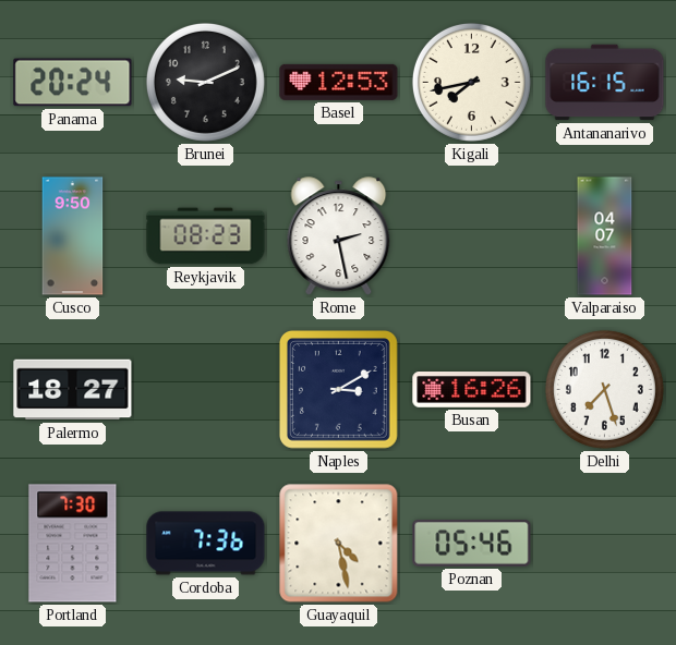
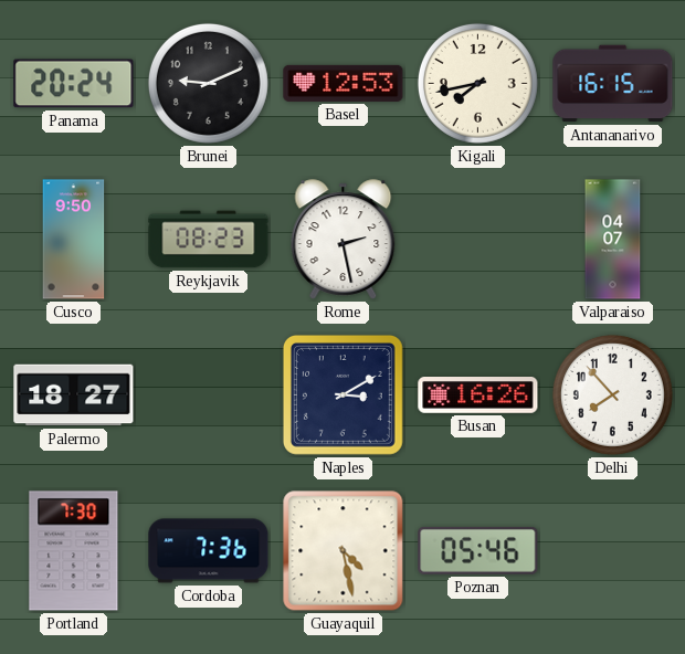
Delhi: 7:27 -> 7:53 (612, 394)
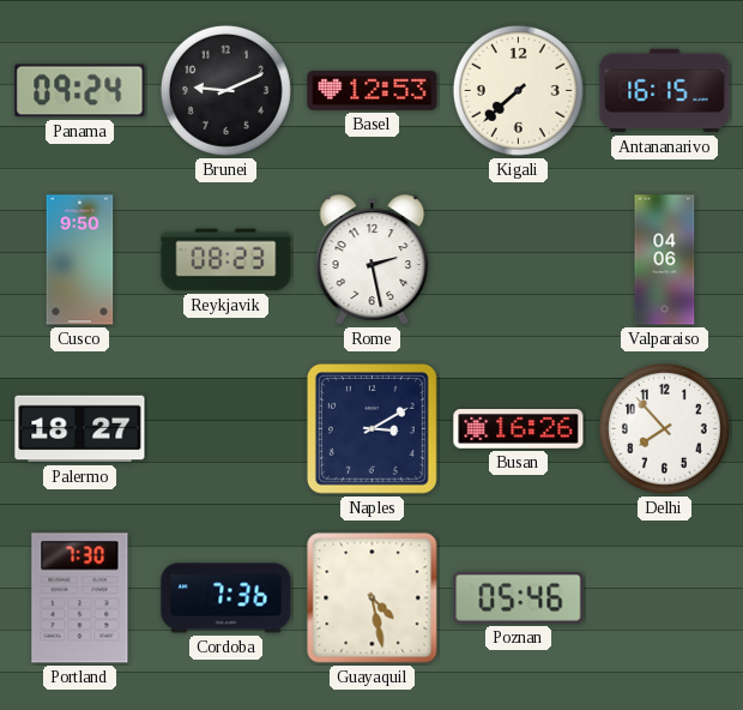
Panama: 20:24 -> 09:24 (80, 91)
Kigali: 7:43 -> 7:38 (518, 90)
Valparaiso: 04:07 -> 04:06 (665, 260)
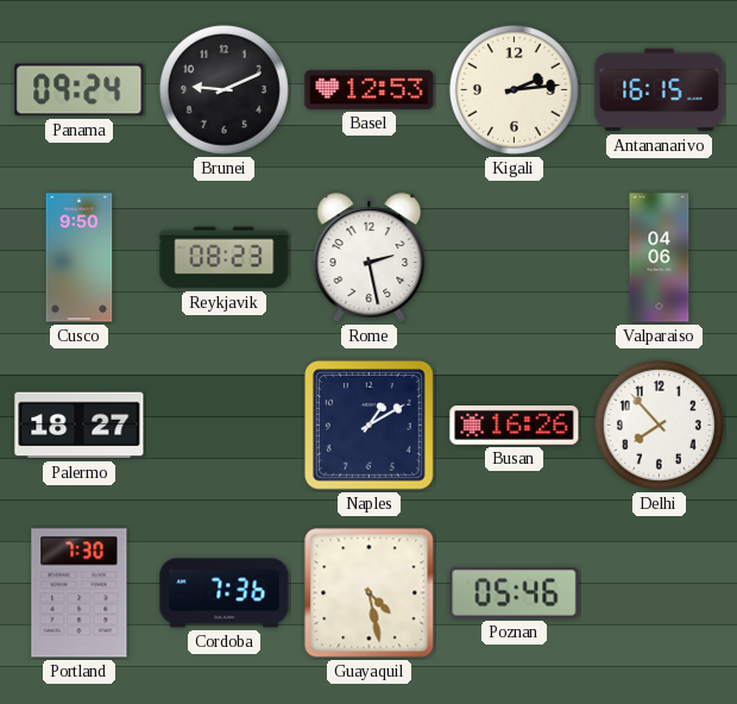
Kigali: 7:38 -> 2:14 (514, 89)
Naples: 3:10 -> 1:10 (368, 425)
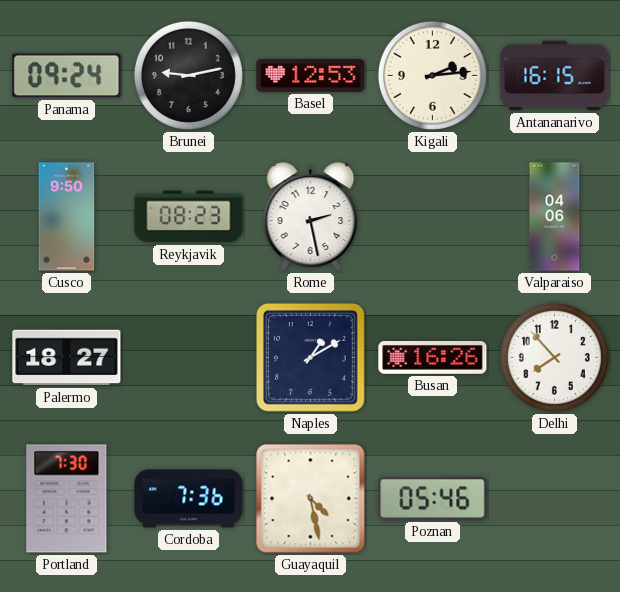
Brunei: 9:11 -> 9:13 (188, 75)
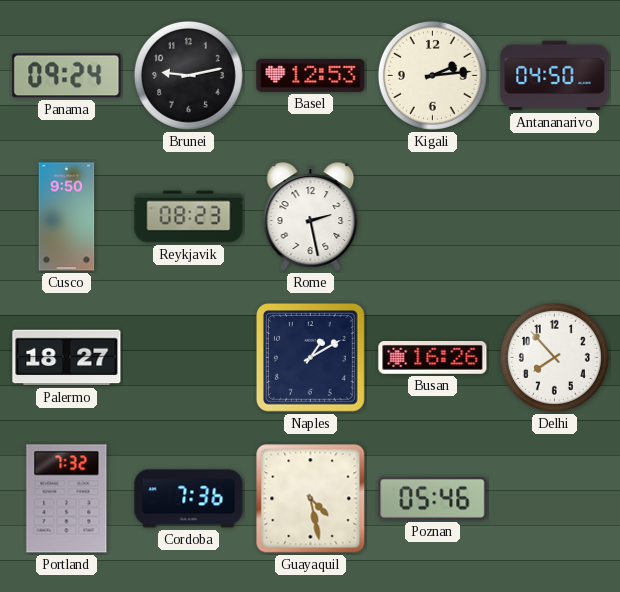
Antananarivo: 16:15 -> 04:50 (555, 76)
Valparaiso: 04:06 -> none (555, 217)
Portland: 7:30 -> 7:32 (67, 499)
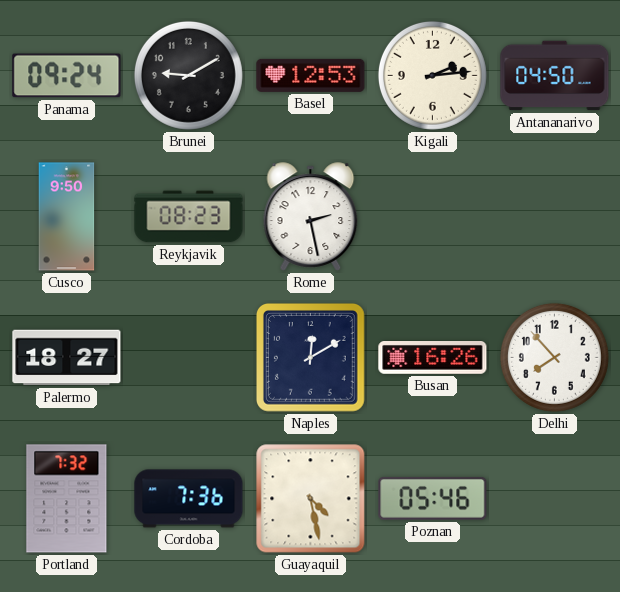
Brunei: 9:13 -> 9:10 (188, 75)
Naples: 1:10 -> 12:10 (310, 357)
